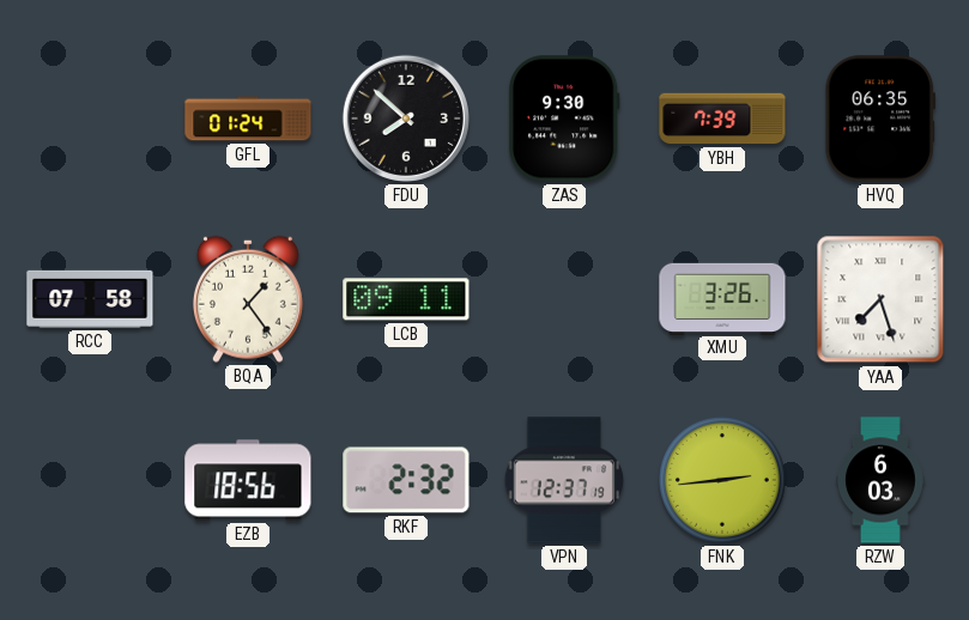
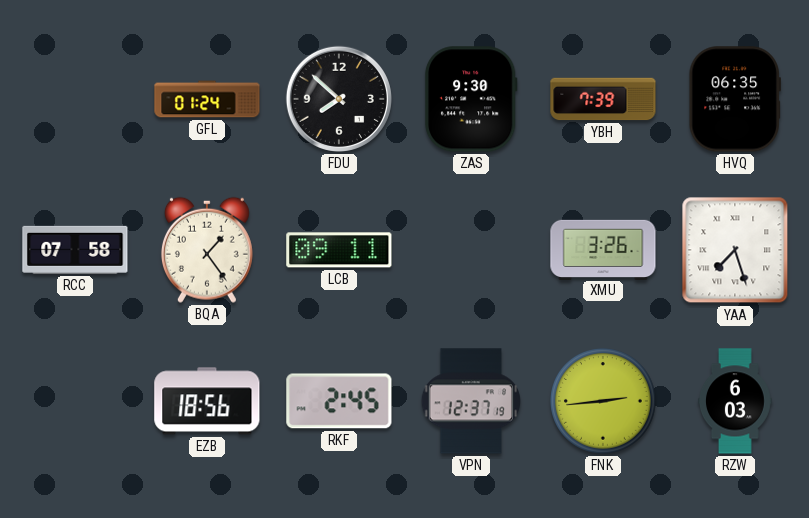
RKF: 2:32 -> 2:45 (339, 401)
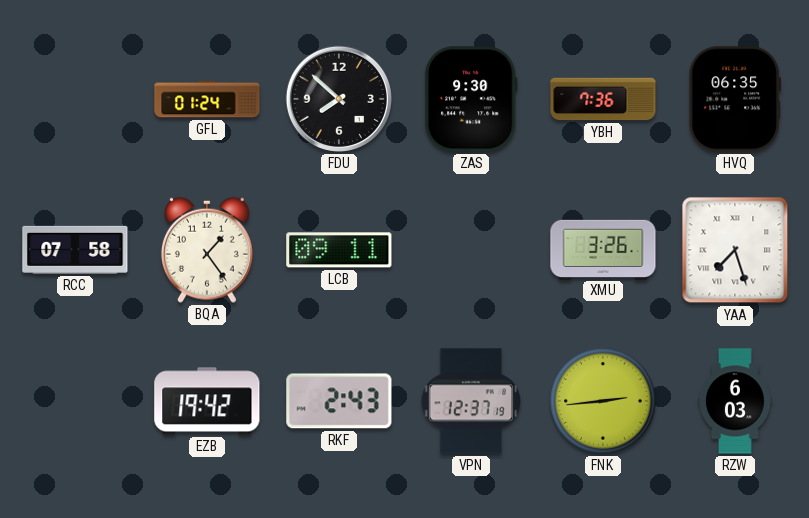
YBH: 7:39 -> 7:36 (603, 99)
EZB: 18:56 -> 19:42 (207, 401)
RKF: 2:45 -> 2:43 (339, 401)
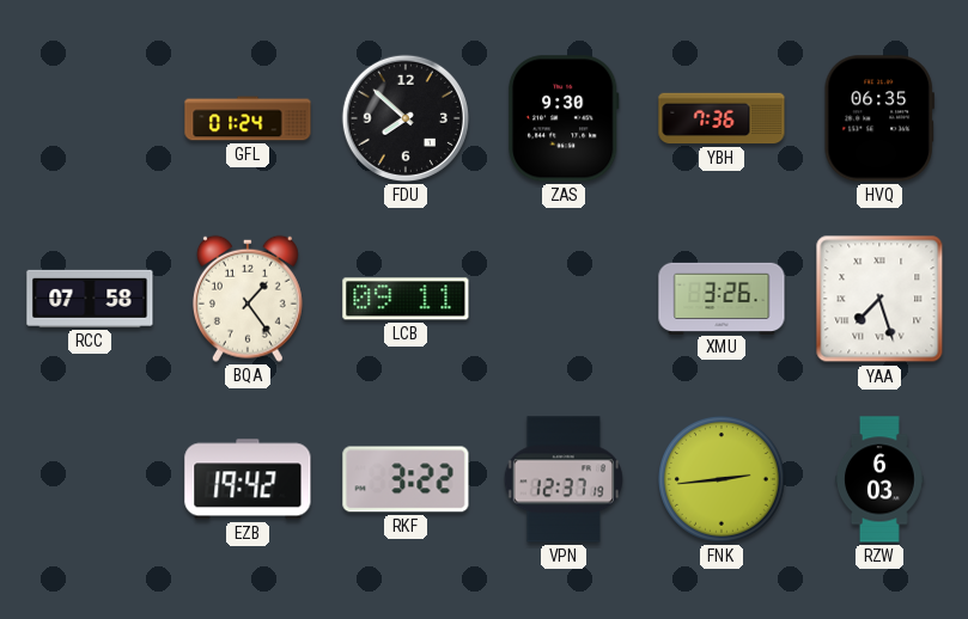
RKF: 2:43 -> 3:22 (406, 479)
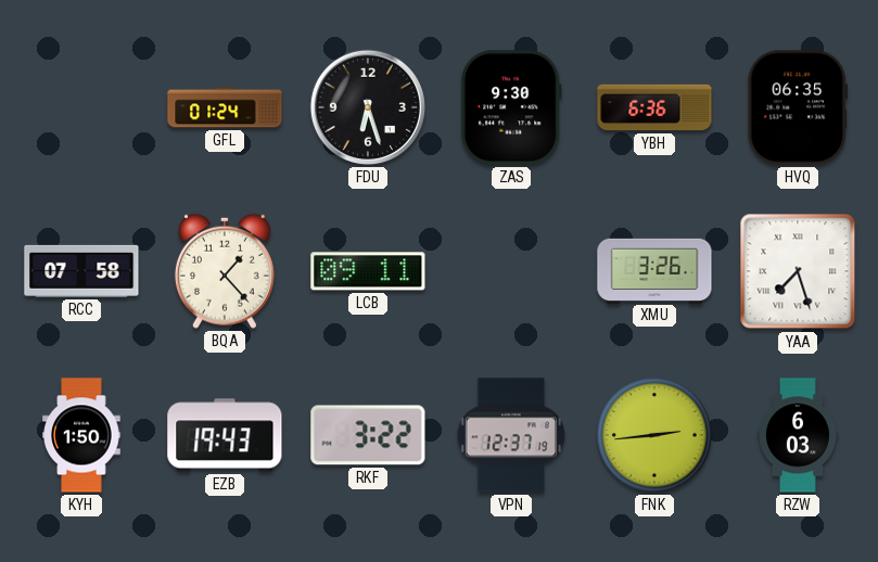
FDU: 7:52 -> 6:27 (368, 107)
YBH: 7:36 -> 6:36 (654, 107)
BQA: 1:24 -> 1:23 (225, 271)
KYH: none -> 1:50 (81, 435)
EZB: 19:42 -> 19:43 (225, 435)
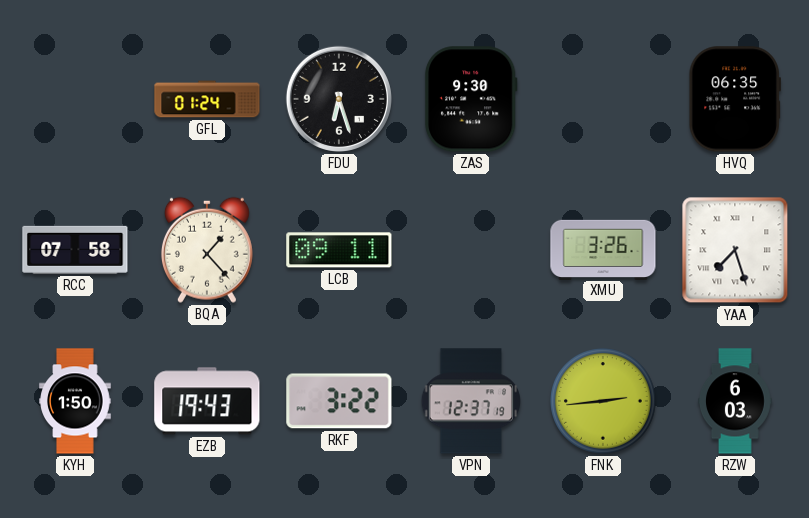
YBH: 6:36 -> none (654, 107)
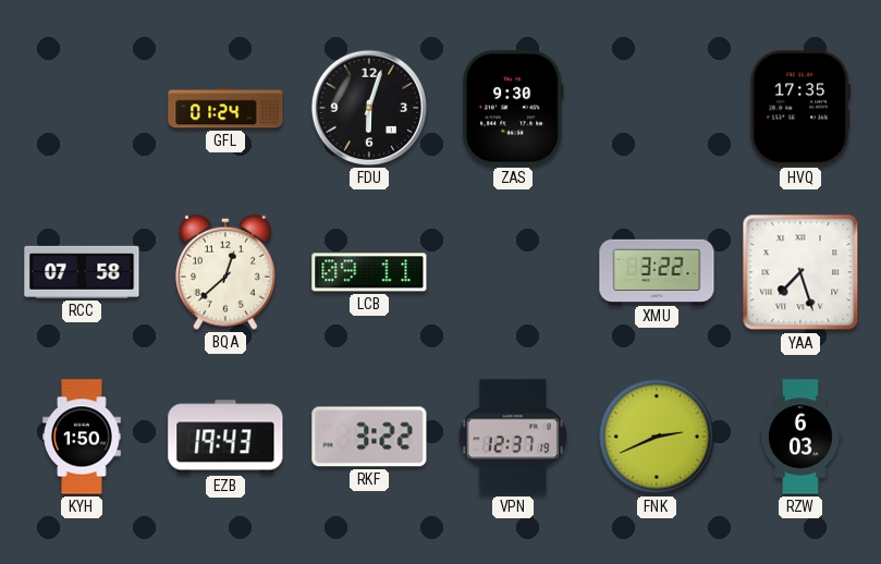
FDU: 6:27 -> 6:03 (369, 108)
HVQ: 06:35 -> 17:35 (800, 108)
BQA: 1:23 -> 12:38 (225, 272)
XMU: 3:26 -> 3:22 (657, 271)
FNK: 2:44 -> 2:41 (658, 438)
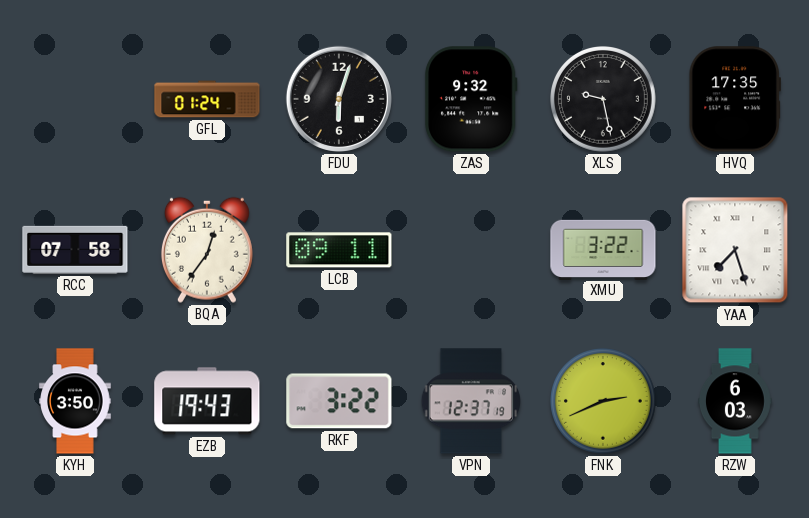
ZAS: 9:30 -> 9:32 (471, 99)
XLS: none -> 9:28 (604, 100)
BQA: 12:38 -> 12:36 (207, 250)
KYH: 1:50 -> 3:50 (75, 401)
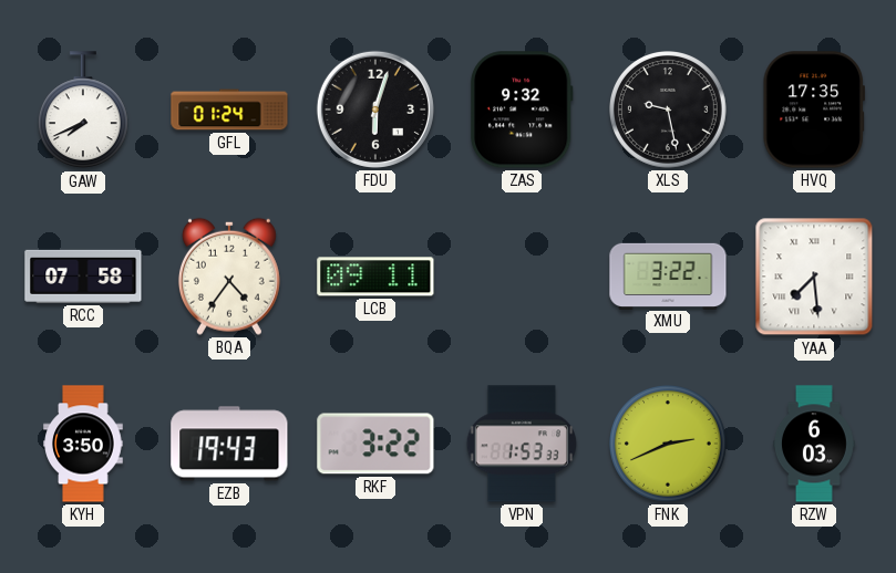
GAW: none -> 7:41 (83, 111)
BQA: 12:36 -> 4:36 (229, 277)
YAA: 7:27 -> 7:29 (814, 277)
VPN: 12:37 -> 1:53 (521, 444)
